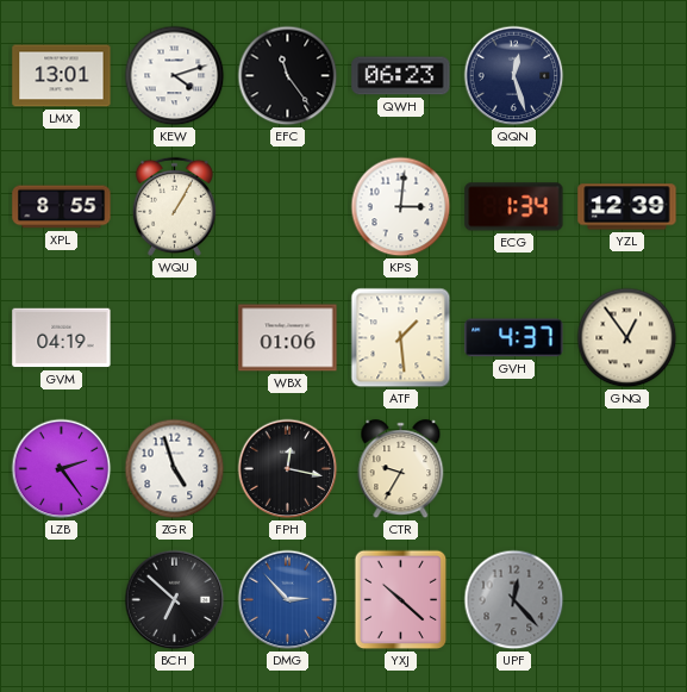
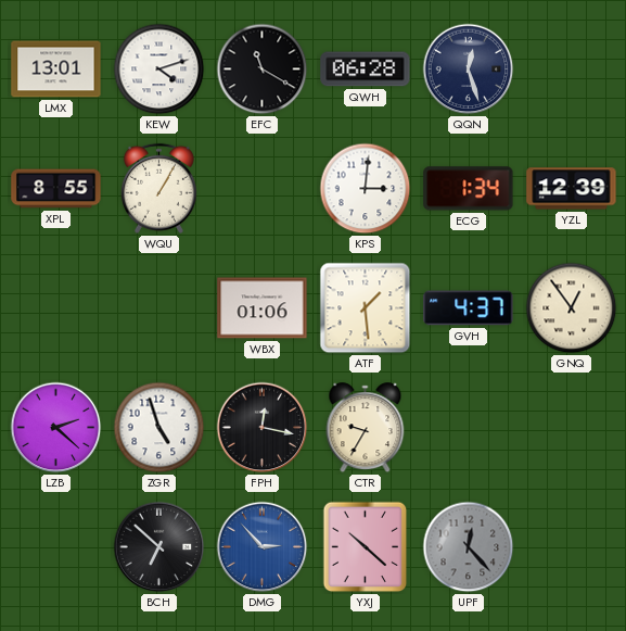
EFC: 11:24 -> 11:20 (263, 70)
QWH: 06:23 -> 06:28 (366, 70)
GVM: 04:19 -> none (62, 338)
LZB: 2:24 -> 2:22 (56, 428)
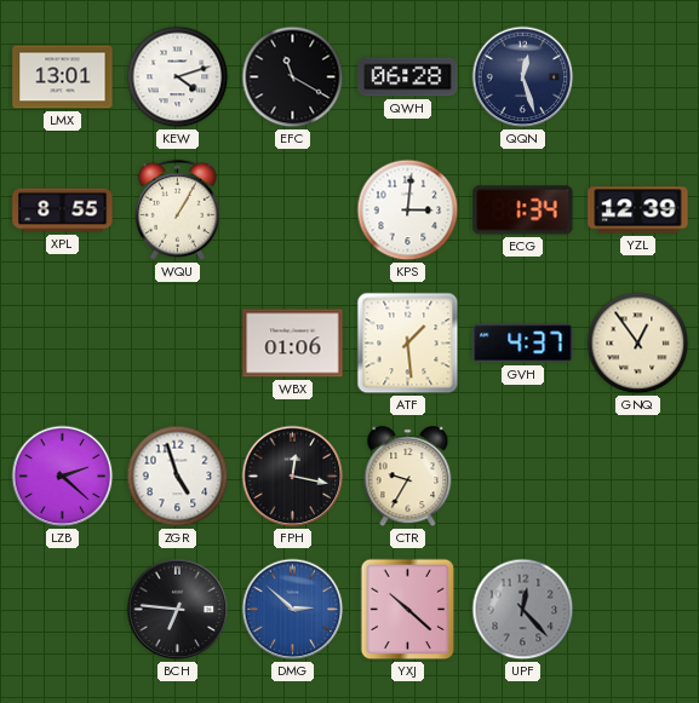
BCH: 6:52 -> 6:46 (178, 610)
DMG: 2:53 -> 2:52 (293, 610)
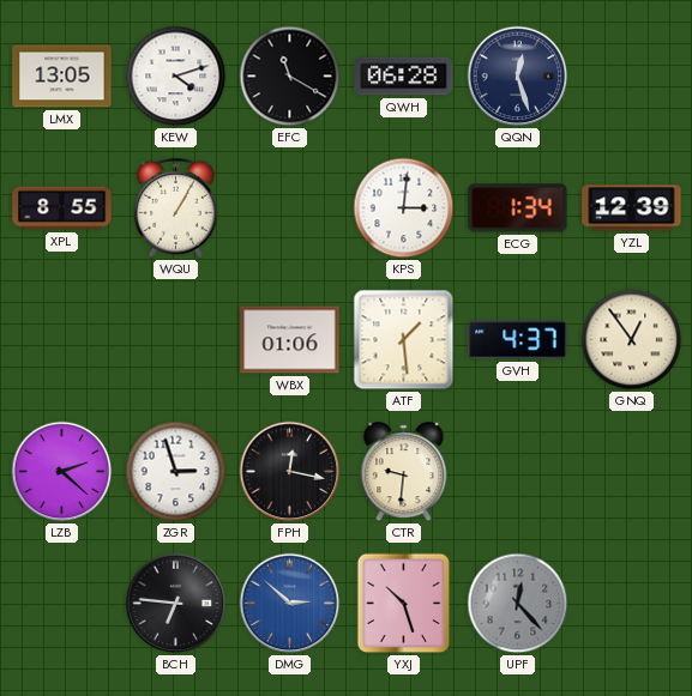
LMX: 13:01 -> 13:05 (62, 77)
ZGR: 4:57 -> 2:57 (176, 472)
CTR: 9:35 -> 9:31 (404, 472)
YXJ: 10:22 -> 10:27 (404, 604)
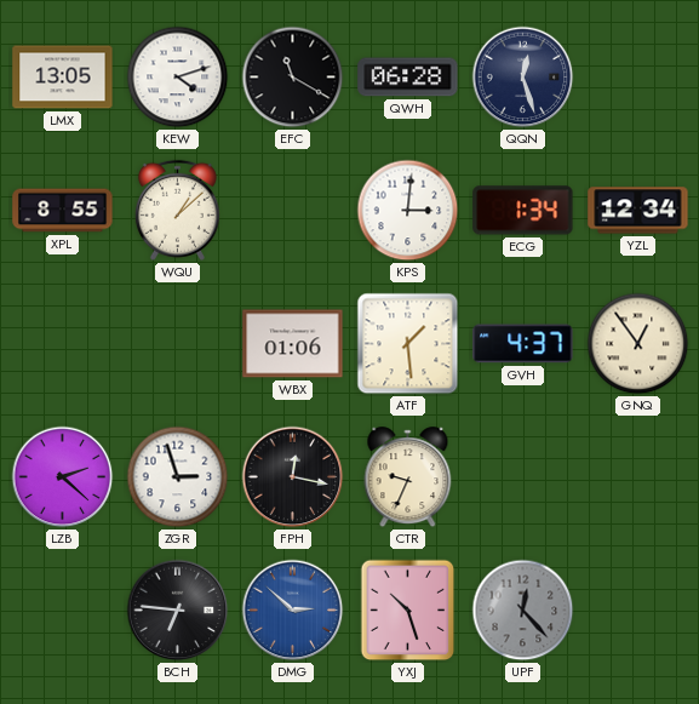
WQU: 1:05 -> 1:08 (177, 210)
YZL: 12:39 -> 12:34 (638, 211)
CTR: 9:31 -> 9:34 (408, 477)
